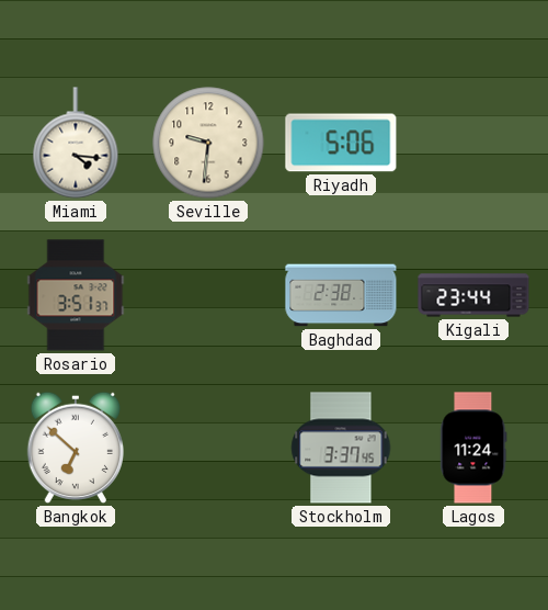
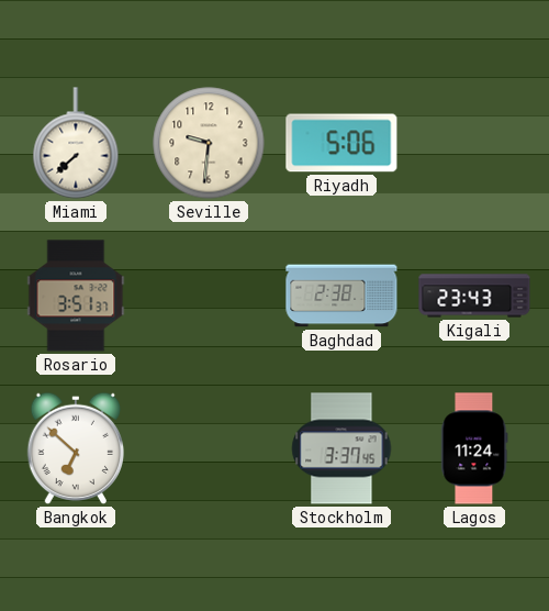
Miami: 4:16 -> 7:38 (76, 143)
Kigali: 23:44 -> 23:43 (474, 296)
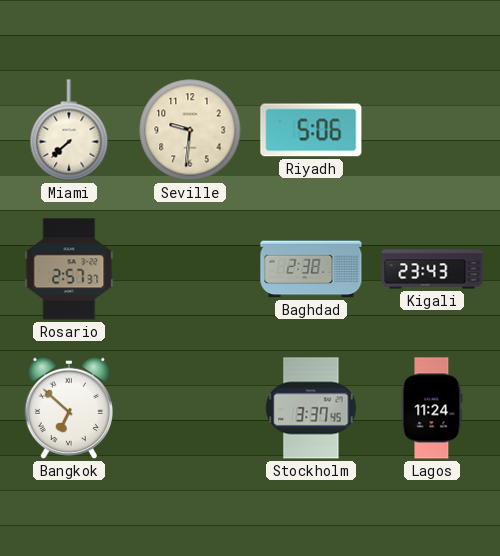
Rosario: 3:51 -> 2:57 (69, 269)
